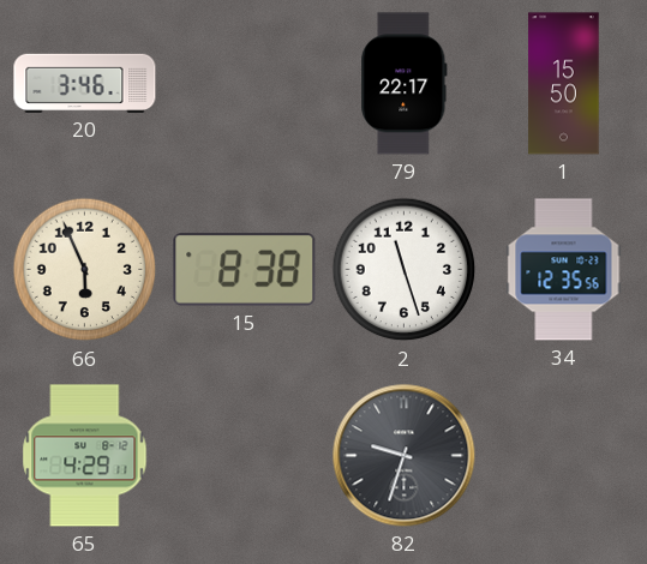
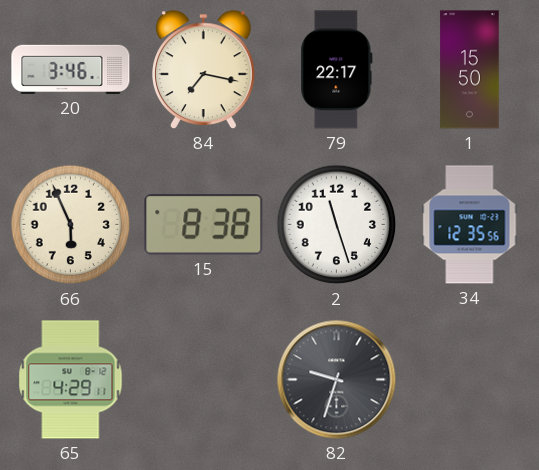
84: none -> 7:17 (204, 70)
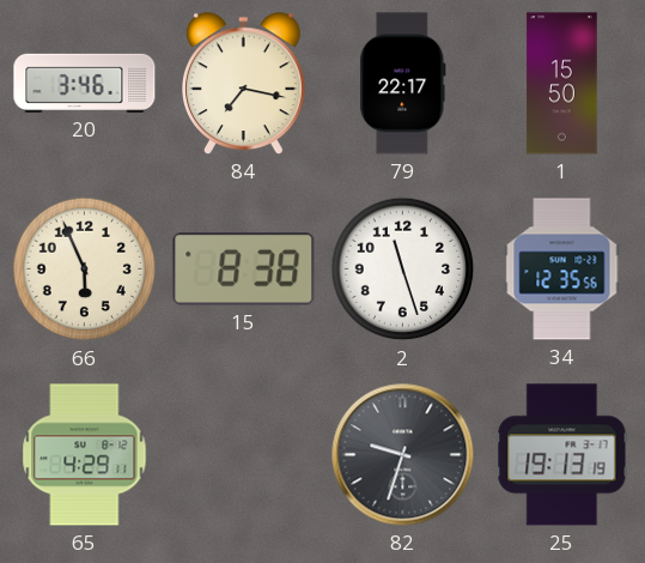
25: none -> 19:13 (562, 455)
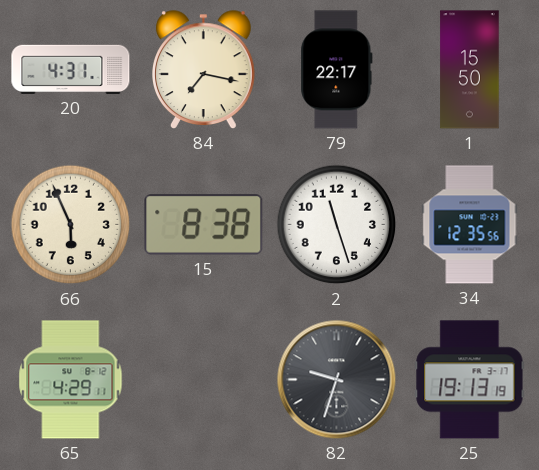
20: 3:46 -> 4:31 (71, 69)
